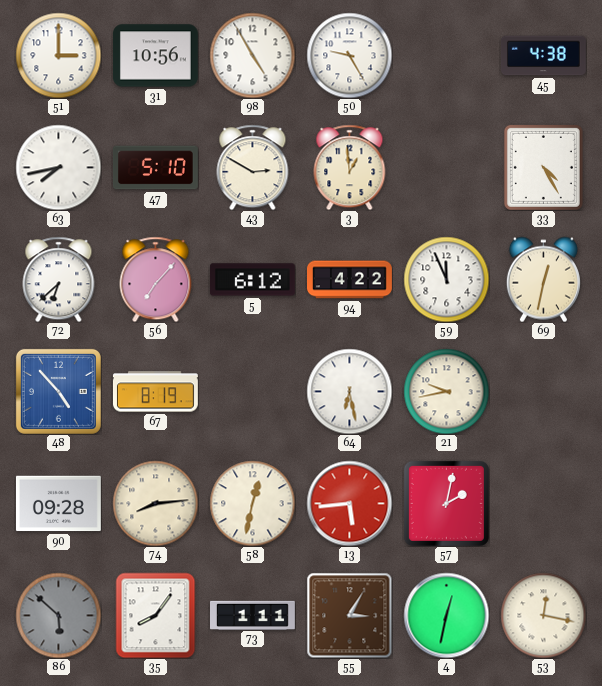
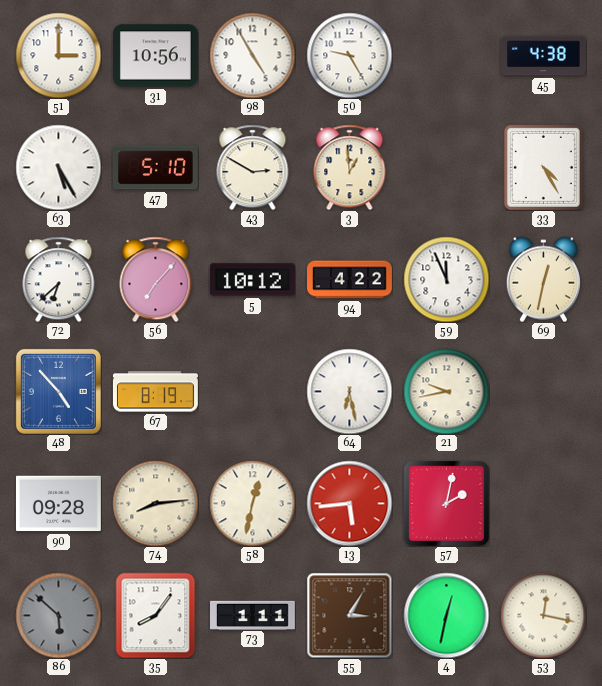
63: 7:43 -> 5:25 (58, 167)
5: 6:12 -> 10:12 (252, 280)
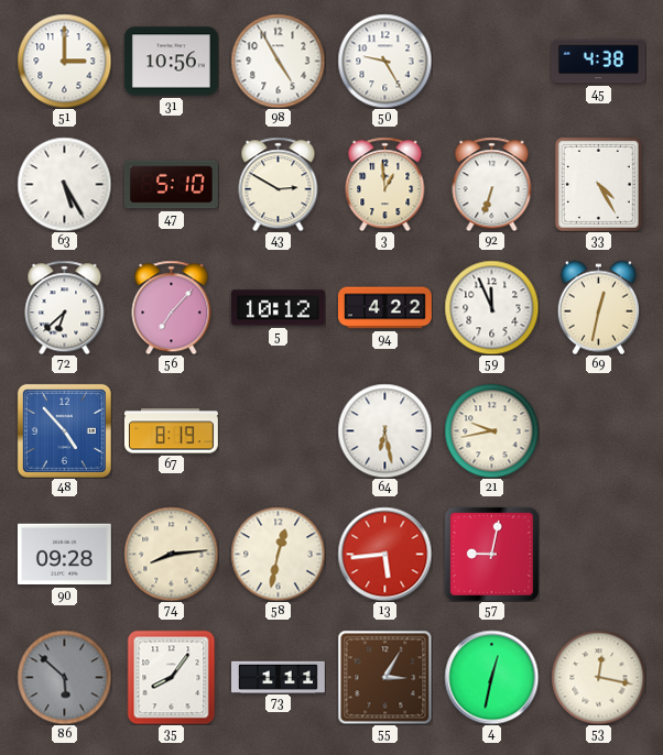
92: none -> 6:33 (492, 184)
57: 2:02 -> 9:02 (491, 554)
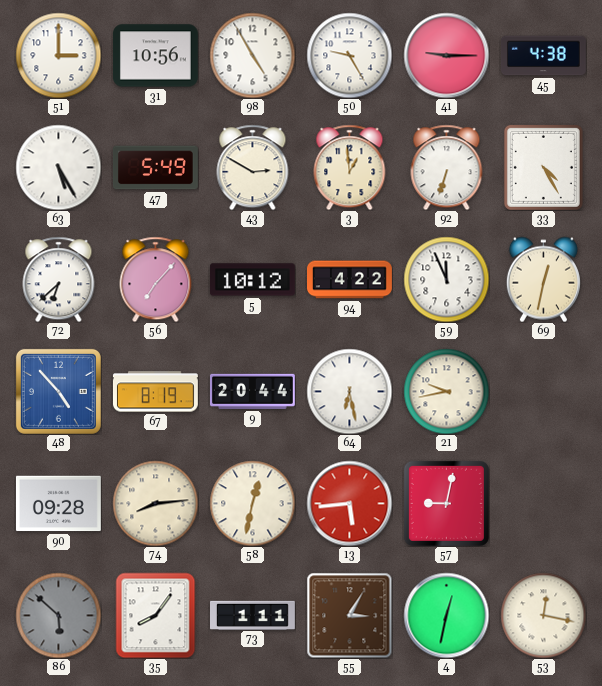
41: none -> 9:15 (446, 55)
47: 5:10 -> 5:49 (155, 168)
9: none -> 20:44 (252, 391)
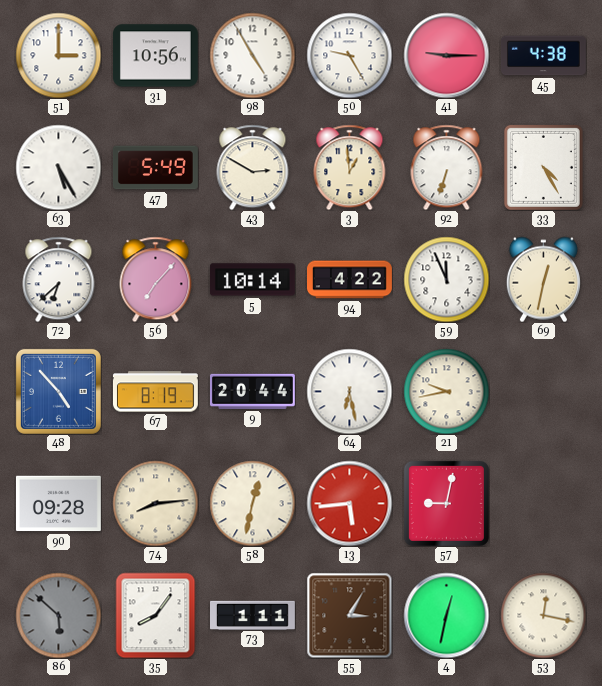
5: 10:12 -> 10:14 (252, 280)
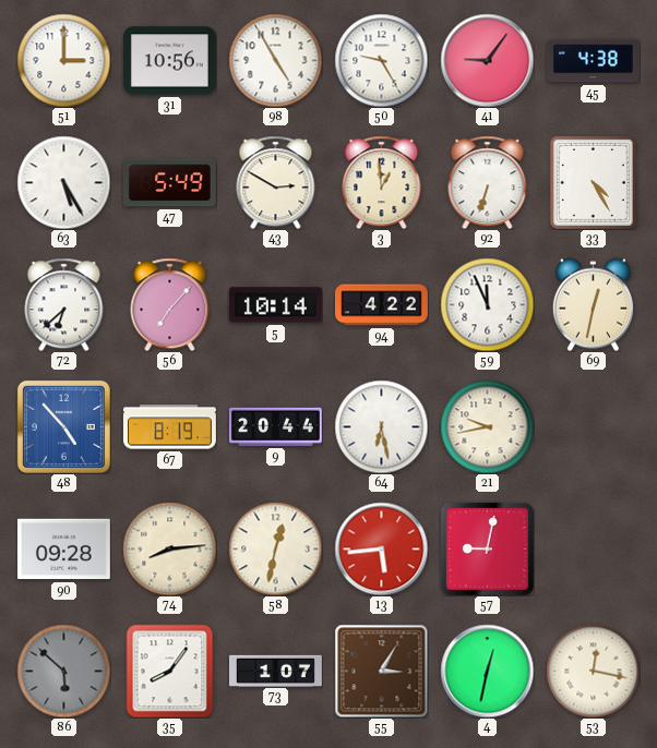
41: 9:15 -> 9:06 (487, 60)
73: 1:11 -> 1:07 (276, 671)
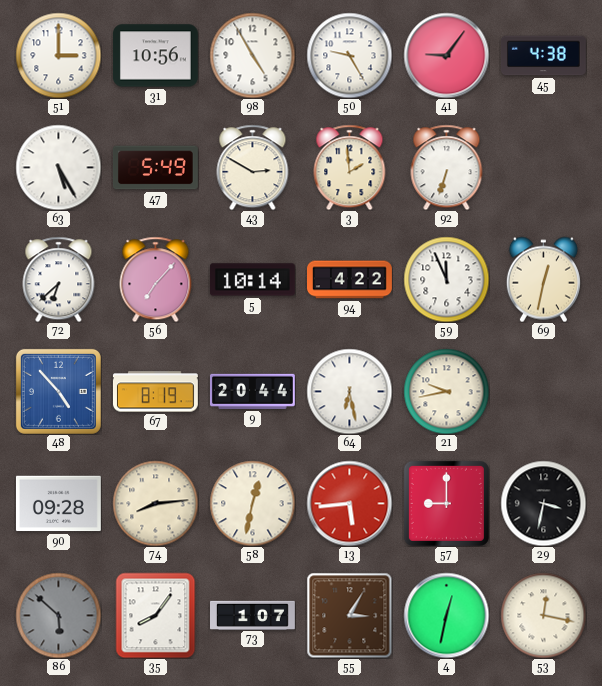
3: 12:59 -> 1:59 (350, 167)
33: 4:25 -> none (593, 182)
57: 9:02 -> 9:00 (446, 503)
29: none -> 3:32 (543, 503)
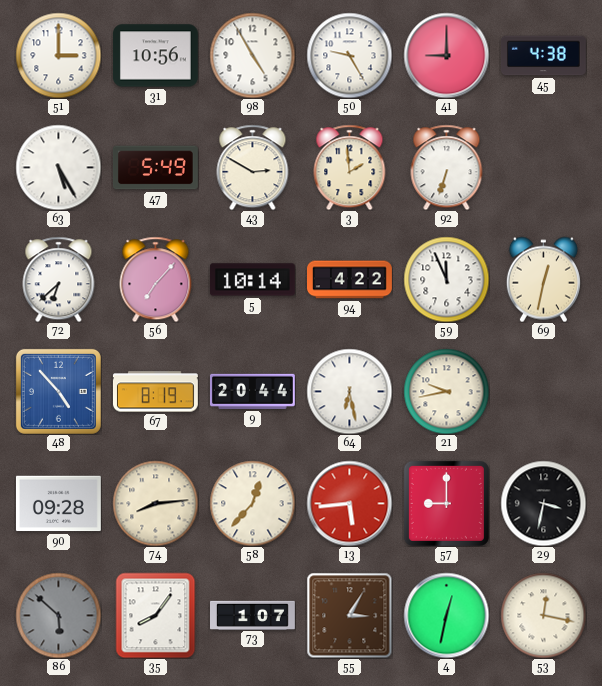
41: 9:06 -> 9:00 (446, 55)
58: 12:32 -> 12:37 (252, 503)
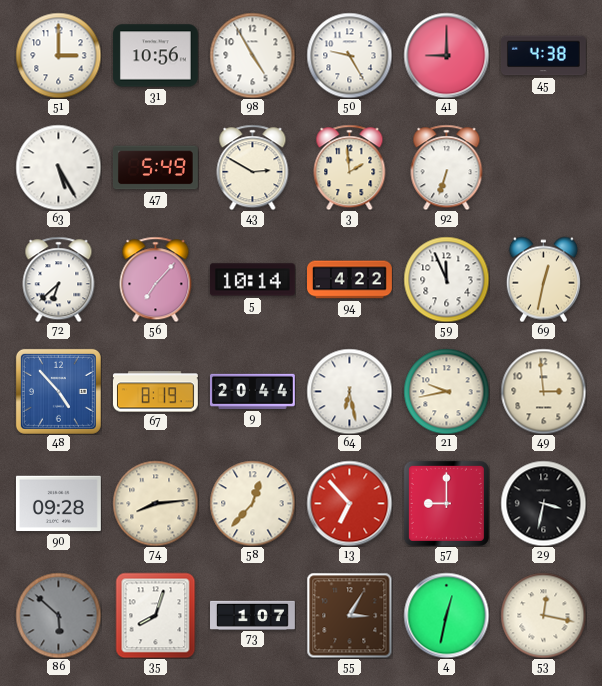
49: none -> 2:59 (543, 391)
13: 5:44 -> 6:53 (349, 503)
35: 8:06 -> 8:03 (156, 615)
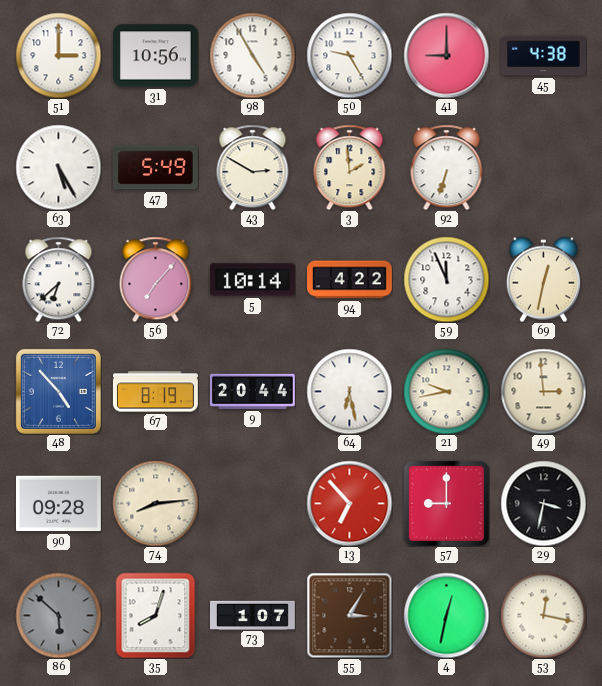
58: 12:37 -> none (252, 503)
